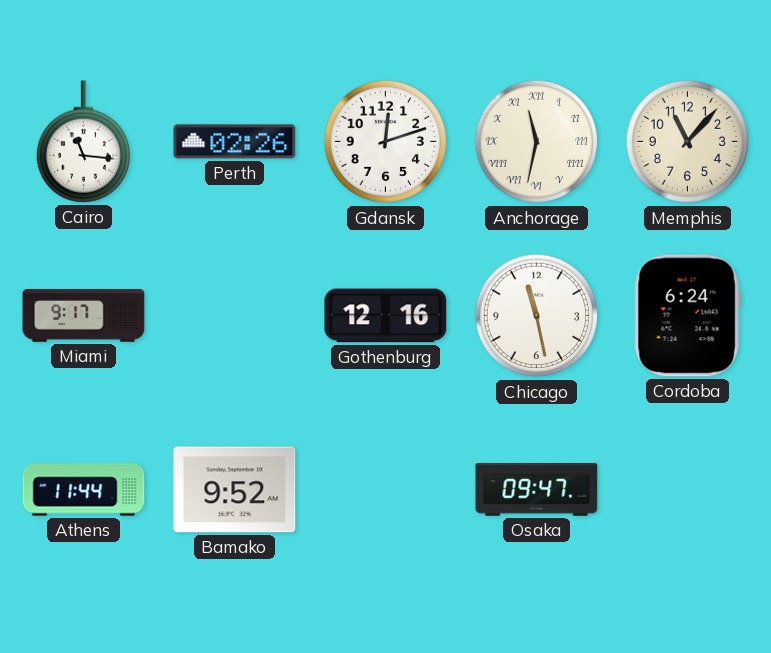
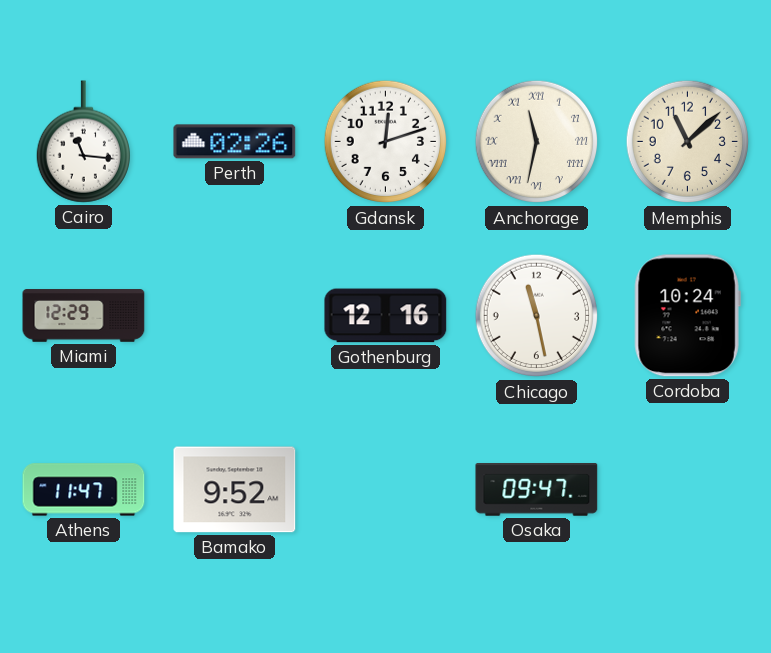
Memphis: 11:07 -> 11:08 (688, 142)
Miami: 9:17 -> 12:29 (84, 316)
Cordoba: 6:24 -> 10:24 (687, 316)
Athens: 11:44 -> 11:47 (84, 490)
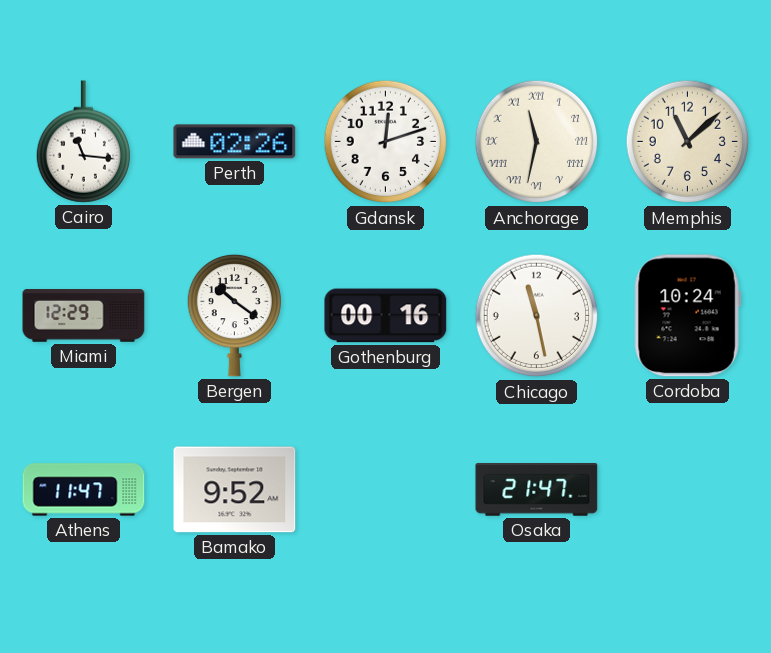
Bergen: none -> 10:21 (234, 315)
Gothenburg: 12:16 -> 00:16 (386, 316)
Osaka: 09:47 -> 21:47 (537, 490)
